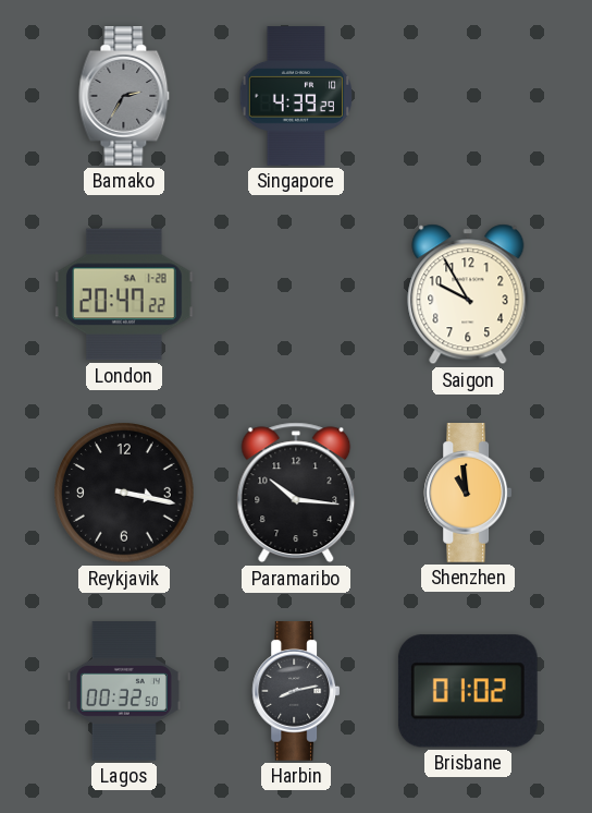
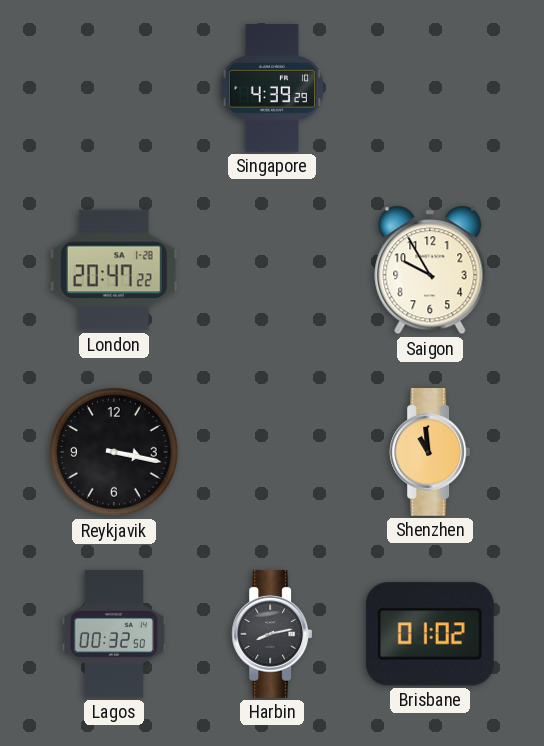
Bamako: 2:35 -> none (124, 97)
Paramaribo: 10:16 -> none (296, 493)
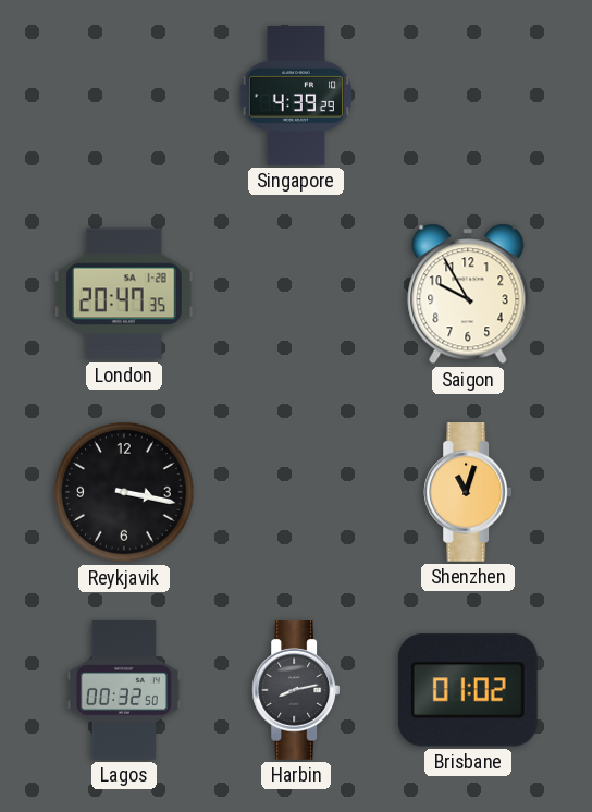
London: 20:47:22 -> 20:47:35 (125, 294)
Shenzhen: 10:59 -> 11:03 (468, 493)
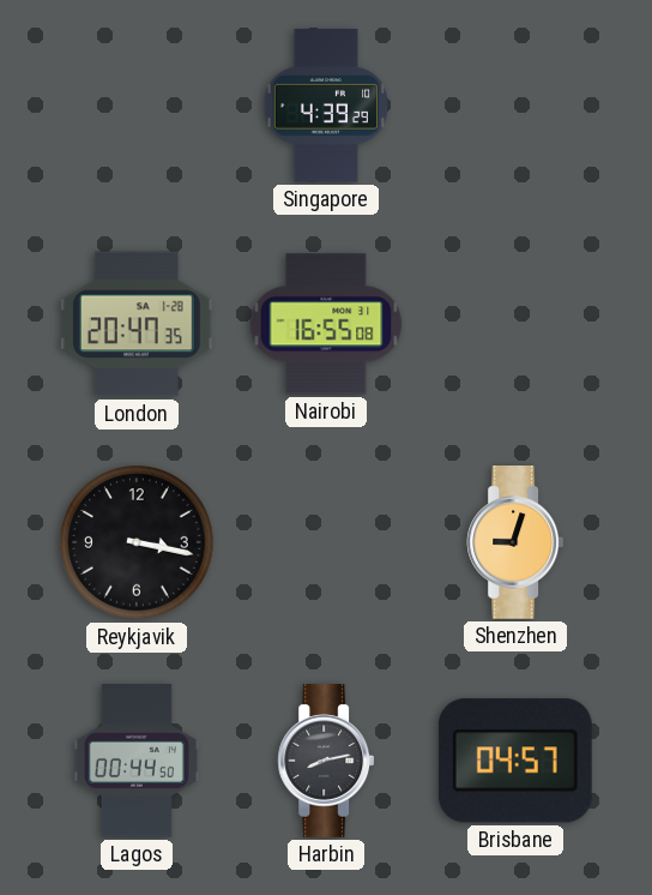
Nairobi: none -> 16:55 (326, 324)
Saigon: 9:55 -> none (468, 294)
Shenzhen: 11:03 -> 9:03 (515, 543)
Lagos: 00:32 -> 00:44 (137, 761)
Brisbane: 01:02 -> 04:57 (515, 761)
